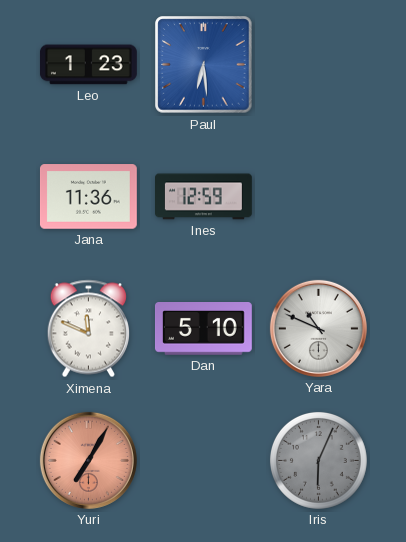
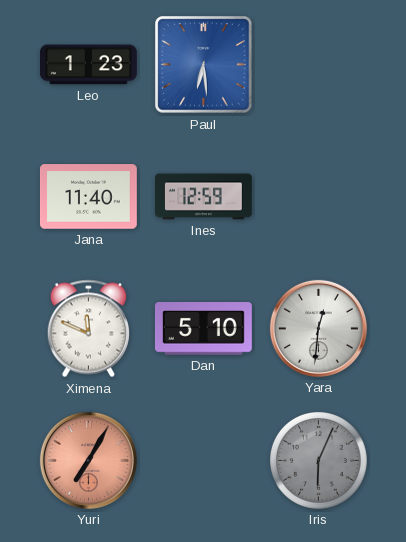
Jana: 11:36 -> 11:40 (88, 197)
Yara: 10:49 -> 12:31 (318, 328)
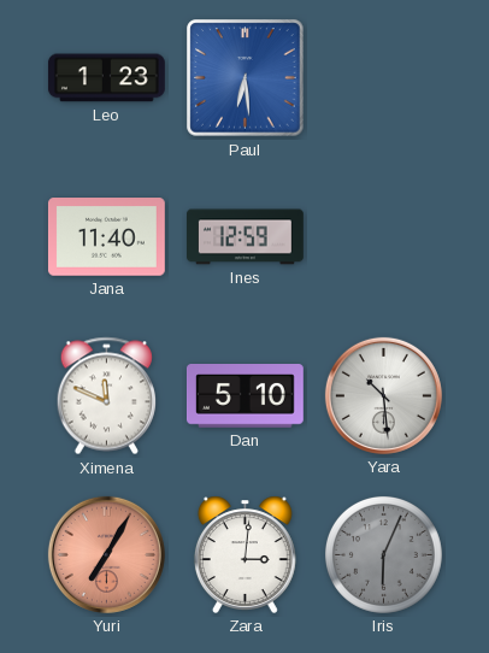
Yara: 12:31 -> 10:29 (383, 395)
Zara: none -> 3:01 (244, 554)
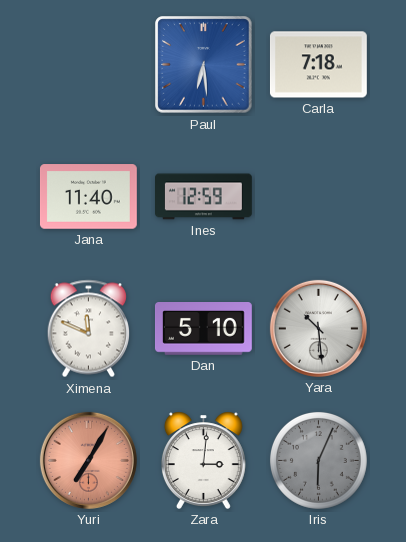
Leo: 1:23 -> none (106, 78)
Carla: none -> 7:18 (318, 65)
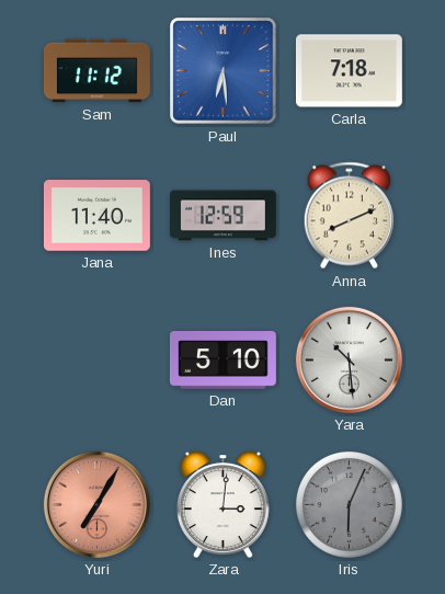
Sam: none -> 11:12 (98, 71)
Anna: none -> 8:11 (349, 216)
Ximena: 11:49 -> none (88, 329)
